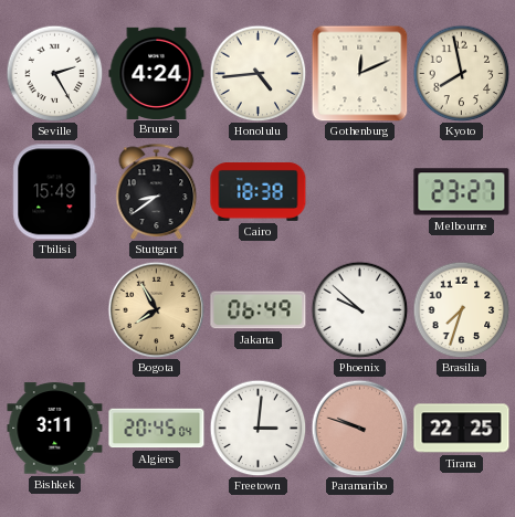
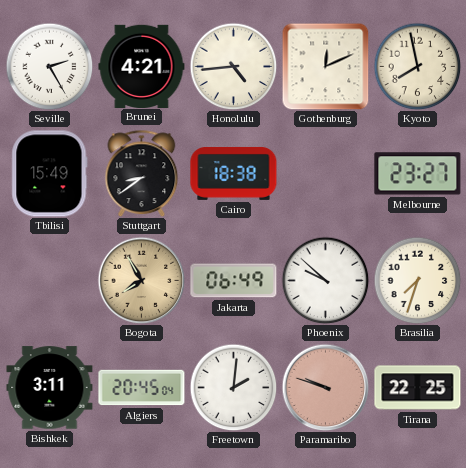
Brunei: 4:24 -> 4:21 (142, 66)
Freetown: 3:01 -> 2:01 (233, 387)
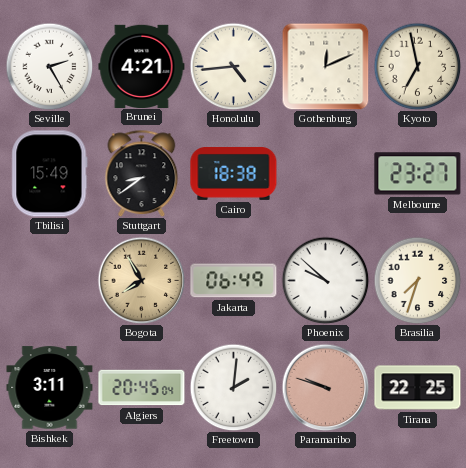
Kyoto: 7:58 -> 6:58 (417, 66)
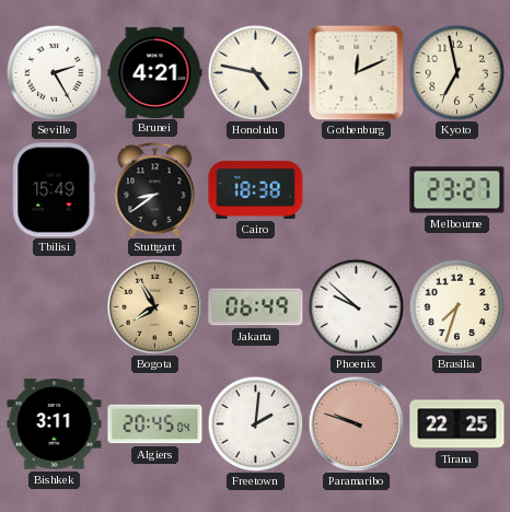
Honolulu: 4:44 -> 4:47 (255, 72)
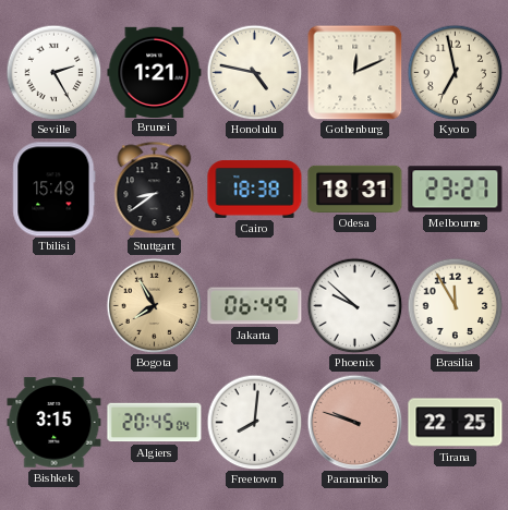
Brunei: 4:21 -> 1:21 (155, 72)
Odesa: none -> 18:31 (355, 189)
Brasilia: 7:33 -> 11:55 (455, 305)
Bishkek: 3:11 -> 3:15 (55, 423)
Freetown: 2:01 -> 8:01 (254, 422)
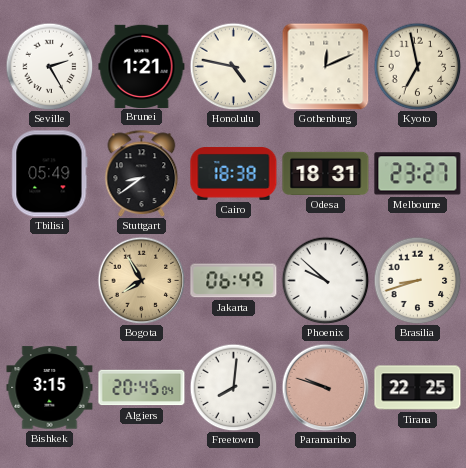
Tbilisi: 15:49 -> 05:49 (50, 174)
Brasilia: 11:55 -> 8:42 (417, 280)
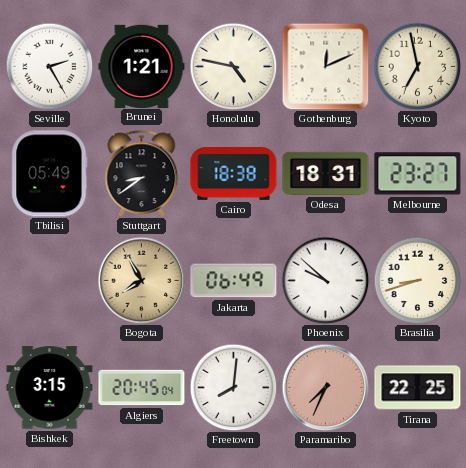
Paramaribo: 9:48 -> 7:34 (325, 387)
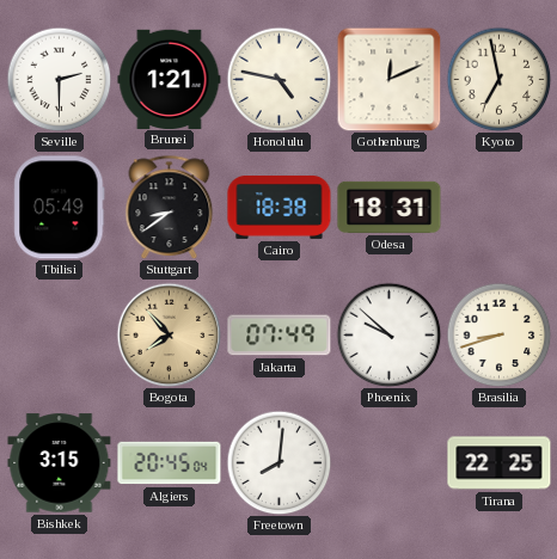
Seville: 2:25 -> 2:30 (59, 79)
Melbourne: 23:27 -> none (418, 174)
Bogota: 7:55 -> 7:53 (169, 334)
Jakarta: 06:49 -> 07:49 (280, 336)
Paramaribo: 7:34 -> none (325, 387)
